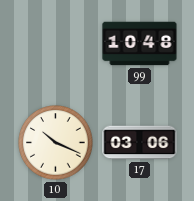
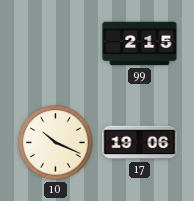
99: 10:48 -> 2:15 (140, 44)
17: 03:06 -> 19:06 (140, 143)
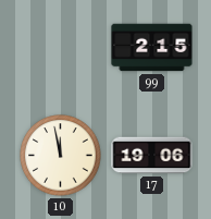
10: 10:19 -> 11:58 (61, 156)
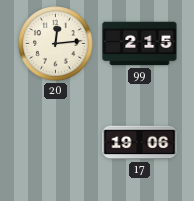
20: none -> 12:14 (56, 44)
10: 11:58 -> none (61, 156)
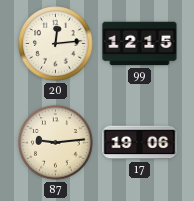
99: 2:15 -> 12:15 (140, 44)
87: none -> 9:14 (56, 143)
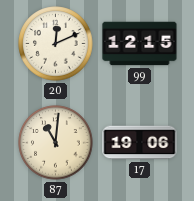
20: 12:14 -> 12:11 (56, 44)
87: 9:14 -> 11:01 (56, 143)
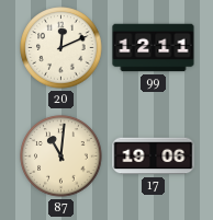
99: 12:15 -> 12:11 (154, 48)
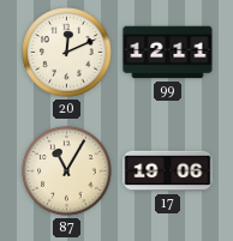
87: 11:01 -> 11:05 (67, 171)
